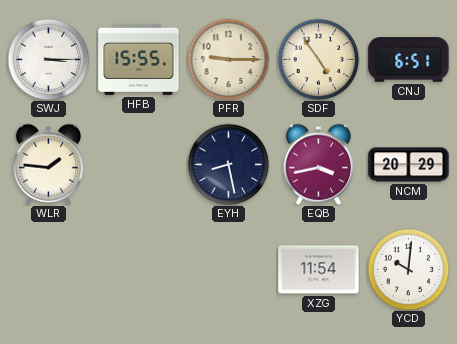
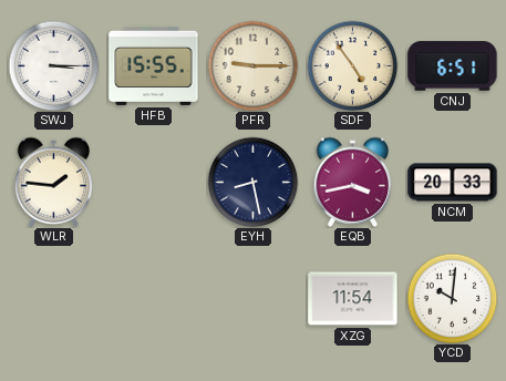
NCM: 20:29 -> 20:33 (453, 183)
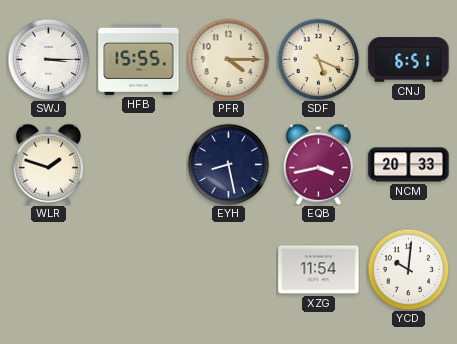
PFR: 9:15 -> 4:15 (228, 59)
SDF: 4:54 -> 5:19 (318, 59)
WLR: 1:46 -> 1:48 (49, 164)
